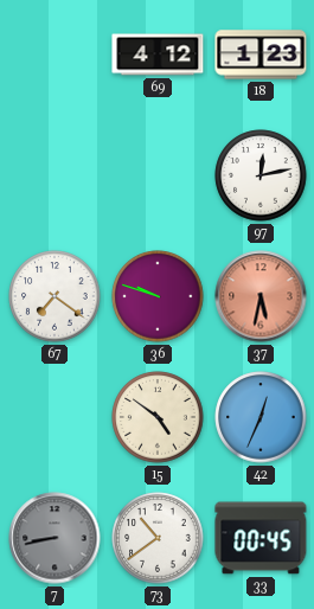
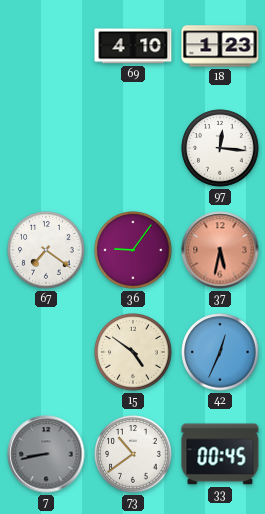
69: 4:12 -> 4:10 (133, 46)
97: 12:13 -> 12:16 (220, 148)
36: 9:48 -> 9:06 (133, 250)
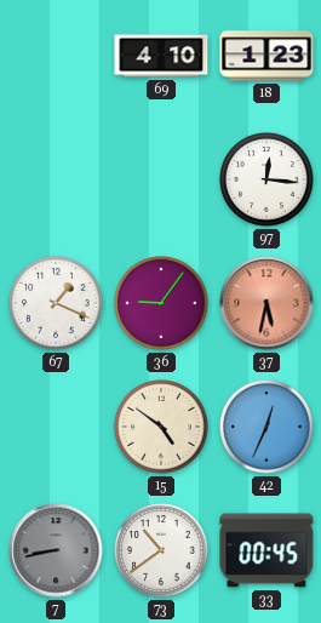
67: 7:21 -> 1:19 (56, 303)
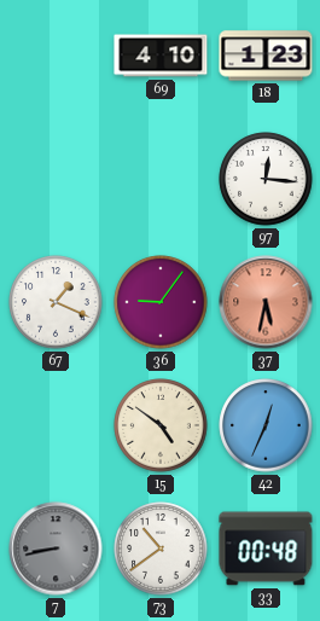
33: 00:45 -> 00:48 (266, 549)
